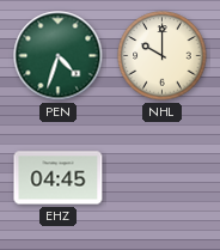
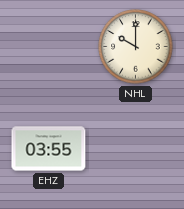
PEN: 4:33 -> none (59, 56)
EHZ: 04:45 -> 03:55 (49, 149)
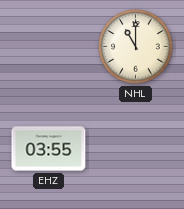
NHL: 10:00 -> 11:00 (136, 47)
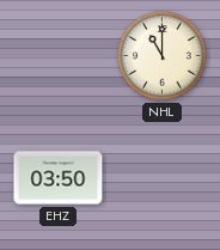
EHZ: 03:55 -> 03:50 (59, 178)
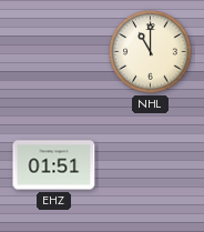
EHZ: 03:50 -> 01:51 (54, 165)
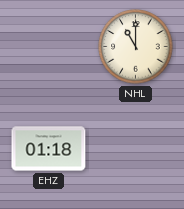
EHZ: 01:51 -> 01:18 (49, 149)
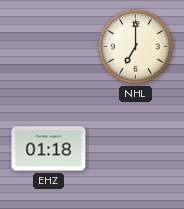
NHL: 11:00 -> 7:00 (136, 47)
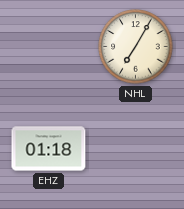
NHL: 7:00 -> 7:05 (136, 47)
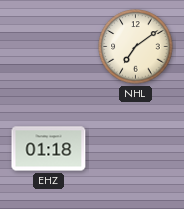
NHL: 7:05 -> 7:09 (136, 47)
